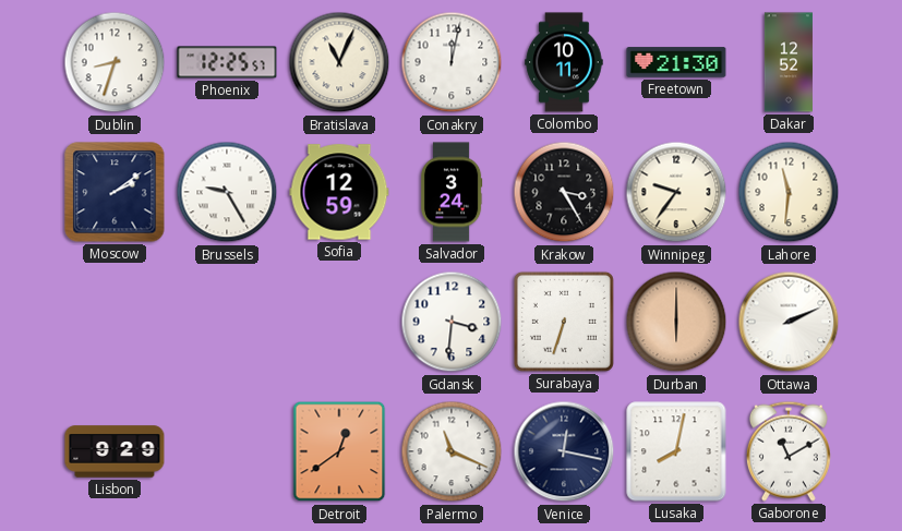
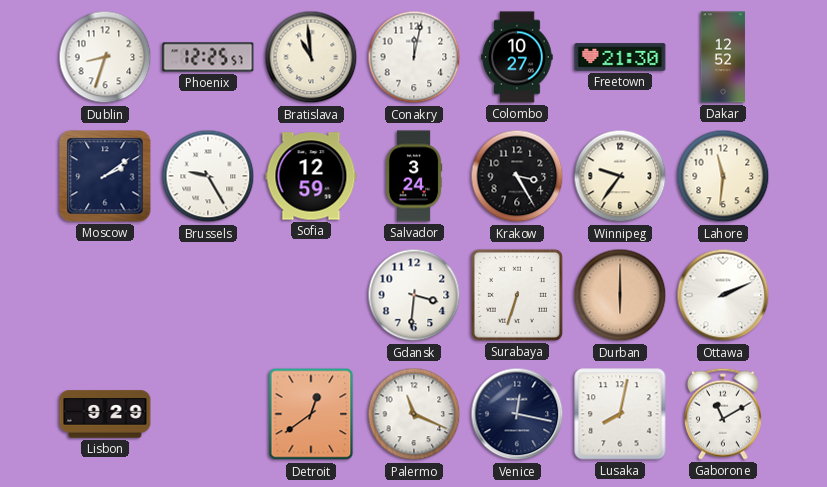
Bratislava: 11:04 -> 10:59 (311, 57)
Colombo: 10:11 -> 10:27 (517, 57)
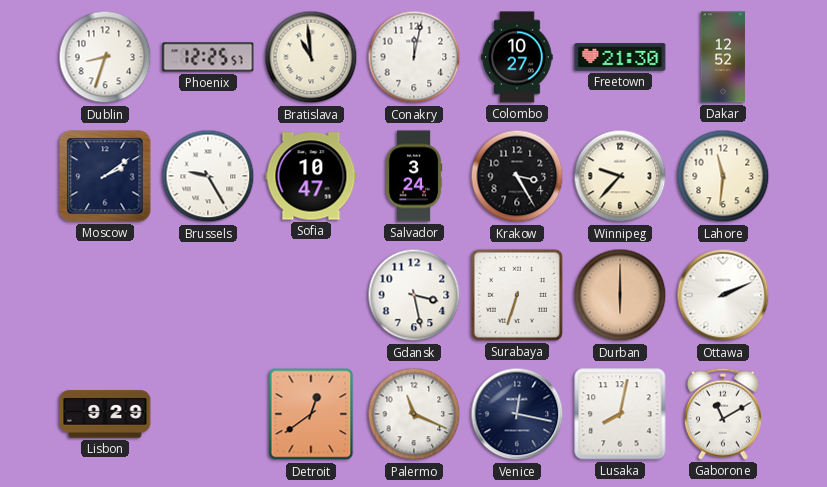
Sofia: 12:59 -> 10:47 (311, 176)
Winnipeg: 9:36 -> 9:37 (620, 176)
Gdansk: 3:31 -> 3:28 (414, 295)
